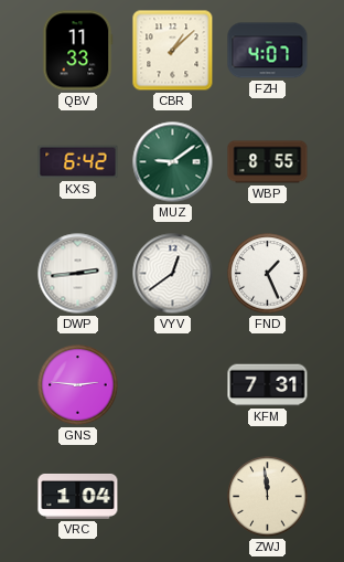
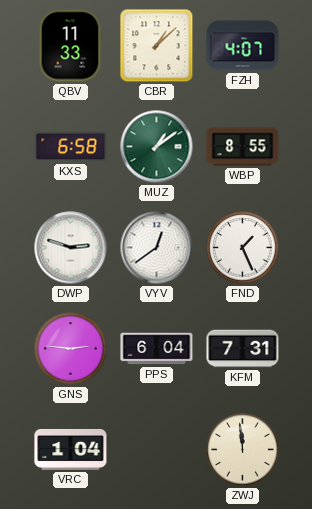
KXS: 6:42 -> 6:58 (71, 147)
MUZ: 9:09 -> 1:09 (157, 147)
DWP: 2:44 -> 2:48 (71, 248)
PPS: none -> 6:04 (157, 349)
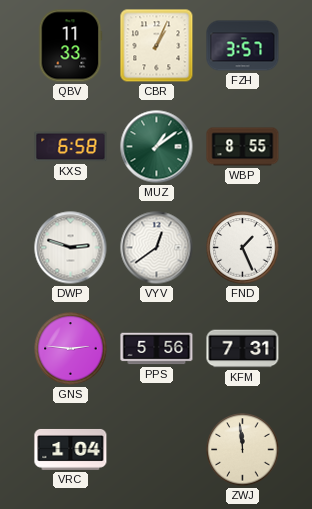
CBR: 1:08 -> 1:04 (157, 46)
FZH: 4:07 -> 3:57 (243, 46)
PPS: 6:04 -> 5:56 (157, 349)
